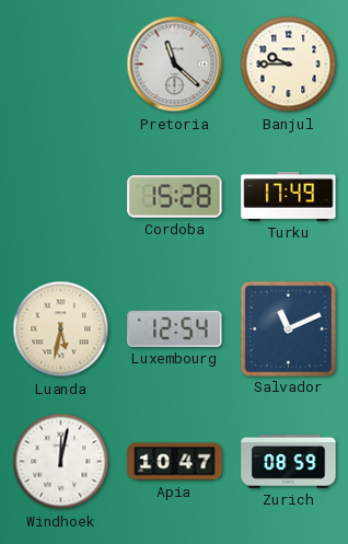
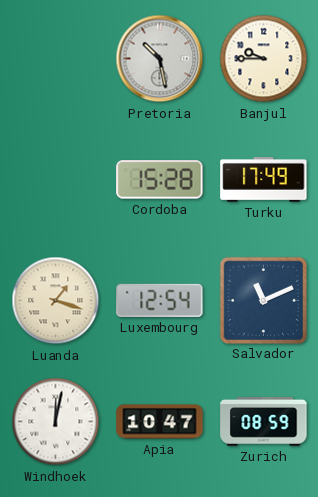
Pretoria: 11:22 -> 10:28 (160, 59)
Luanda: 5:32 -> 1:18 (56, 301)
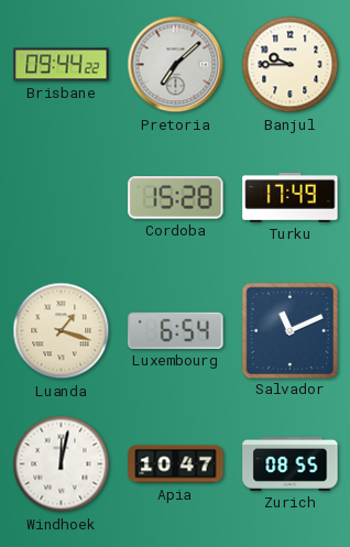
Brisbane: none -> 09:44 (62, 65)
Pretoria: 10:28 -> 7:08 (176, 65)
Luxembourg: 12:54 -> 6:54 (176, 330)
Zurich: 08:59 -> 08:55 (291, 463)
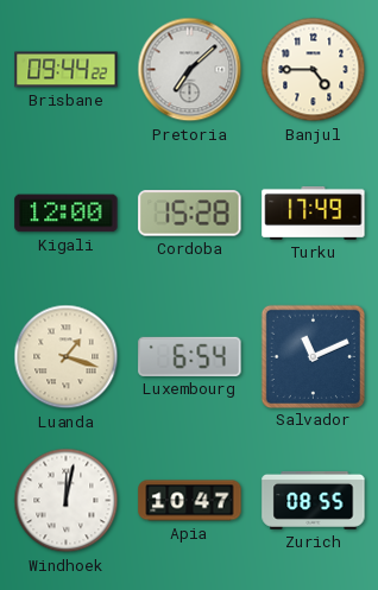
Banjul: 9:45 -> 4:45 (314, 70)
Kigali: none -> 12:00 (67, 214)
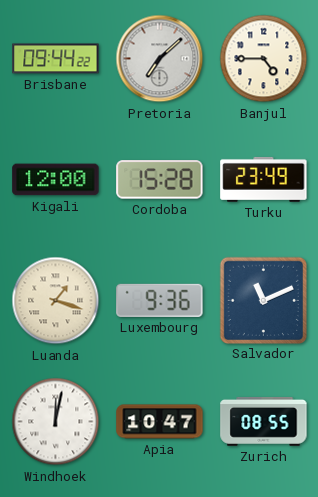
Turku: 17:49 -> 23:49 (264, 179)
Luxembourg: 6:54 -> 9:36 (160, 300)
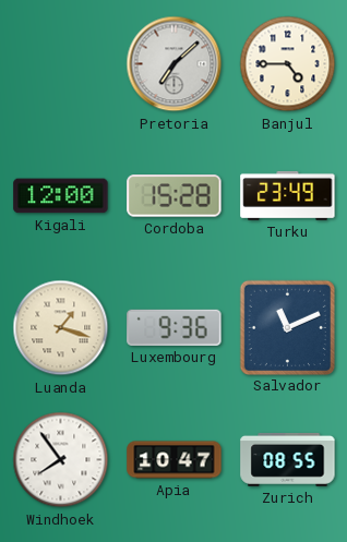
Brisbane: 09:44 -> none (56, 59)
Windhoek: 12:02 -> 7:54 (61, 460)
